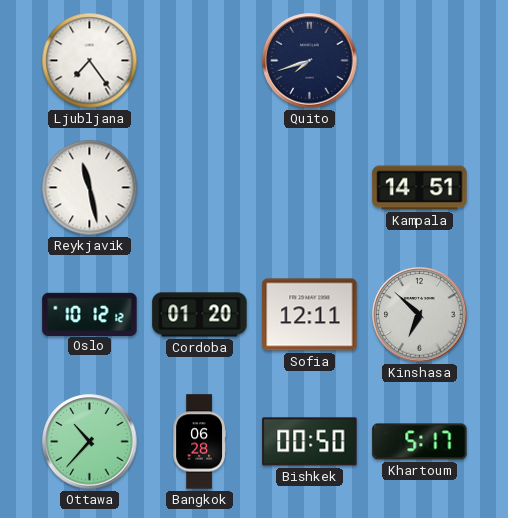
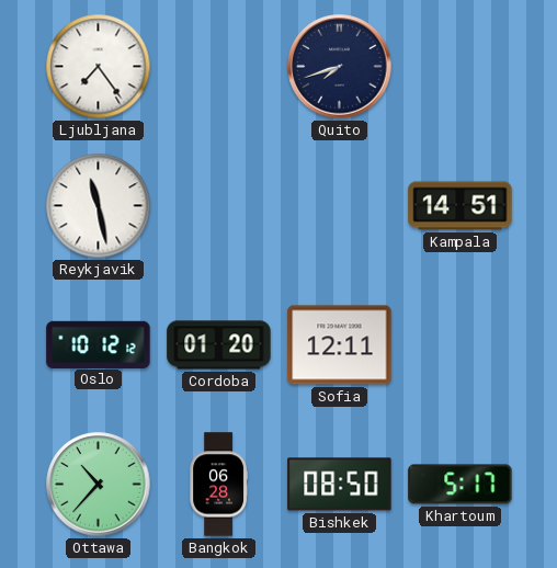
Kinshasa: 6:52 -> none (420, 315)
Bishkek: 00:50 -> 08:50 (340, 485)
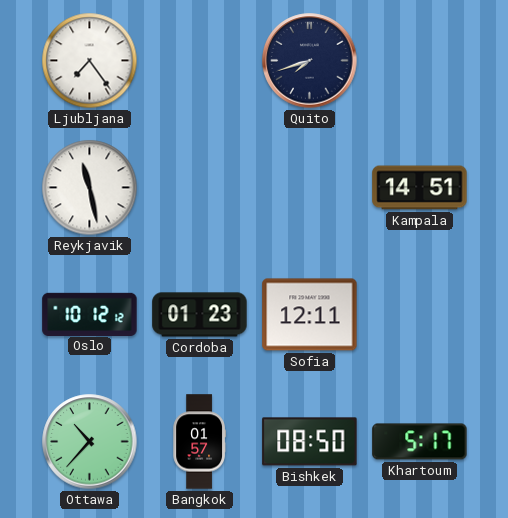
Cordoba: 01:20 -> 01:23 (200, 315)
Bangkok: 06:28 -> 01:57 (199, 442)
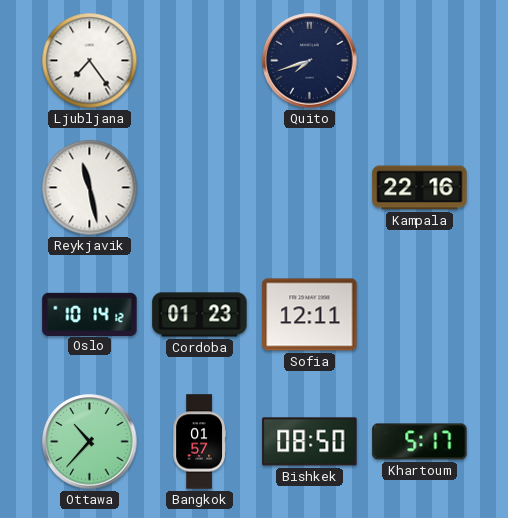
Kampala: 14:51 -> 22:16 (420, 188)
Oslo: 10:12 -> 10:14 (90, 314)
